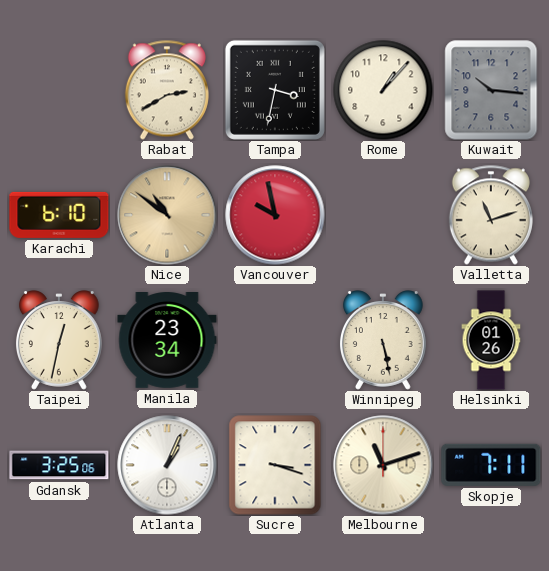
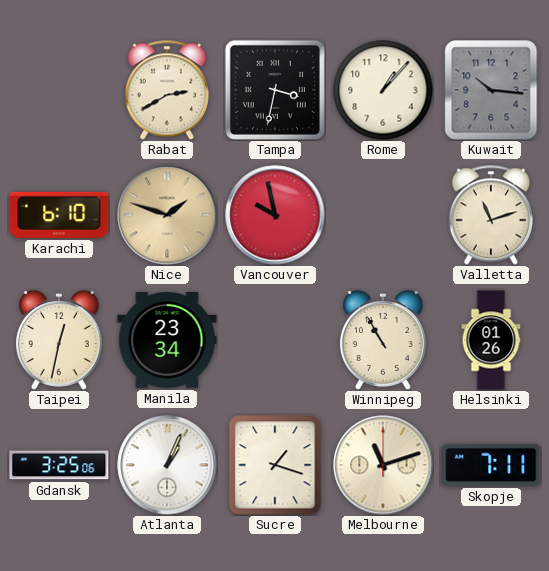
Nice: 10:51 -> 1:48 (167, 215)
Winnipeg: 5:28 -> 10:55 (383, 340)
Sucre: 3:18 -> 1:18 (275, 465)
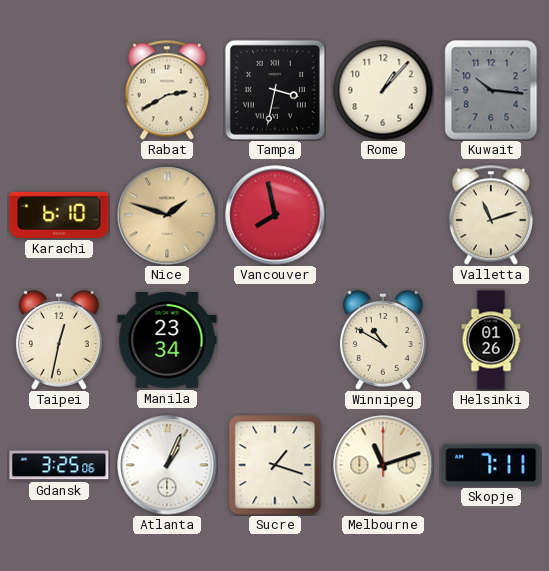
Vancouver: 9:58 -> 7:58 (275, 215)
Winnipeg: 10:55 -> 10:50 (383, 340)
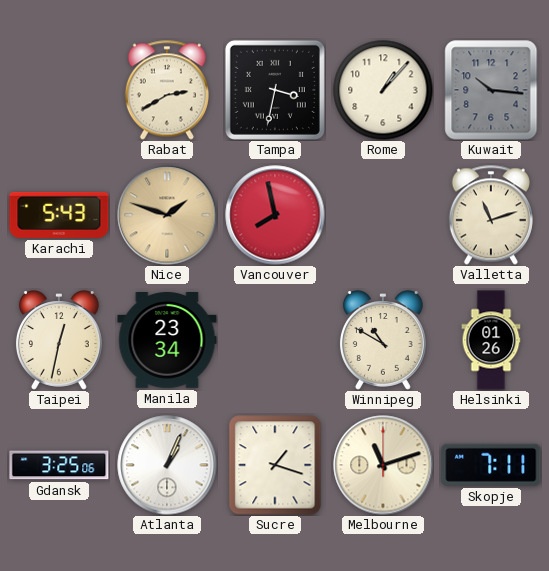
Karachi: 6:10 -> 5:43 (59, 215)
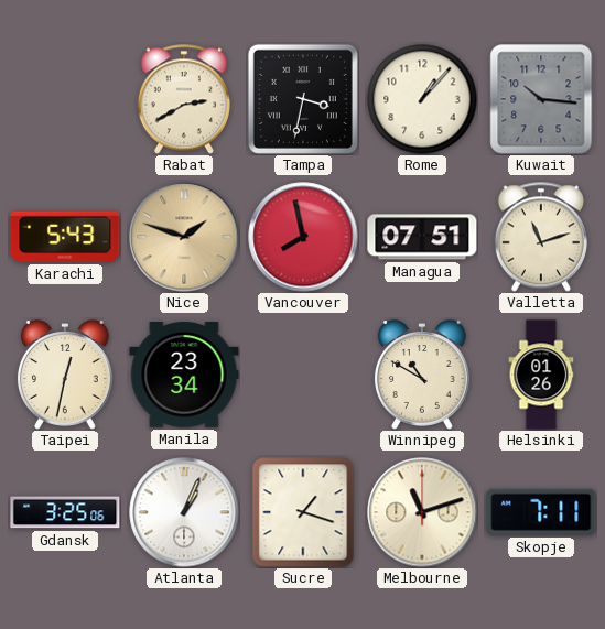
Managua: none -> 07:51 (422, 237)
